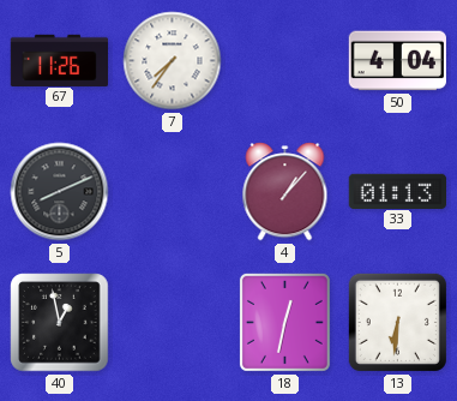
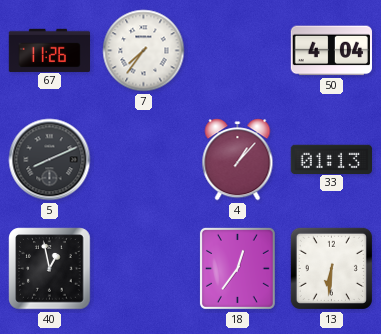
18: 12:32 -> 12:36 (237, 268)
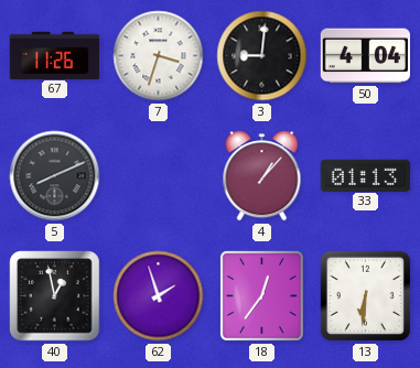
7: 7:36 -> 3:33 (159, 56)
3: none -> 9:01 (262, 56)
62: none -> 1:57 (159, 296)
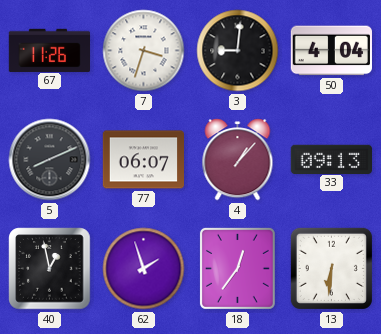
77: none -> 06:07 (143, 160)
33: 01:13 -> 09:13 (331, 159)
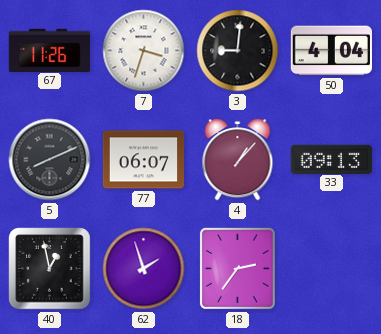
18: 12:36 -> 2:36 (237, 268)
13: 6:31 -> none (331, 268)
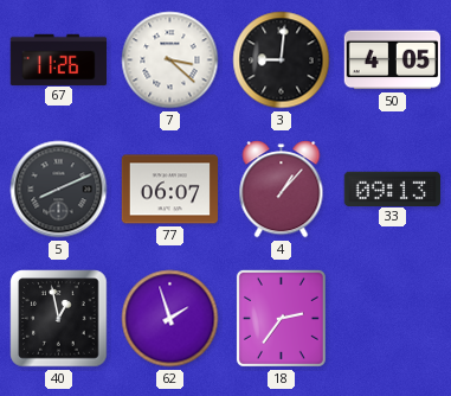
7: 3:33 -> 3:22 (170, 60)
50: 4:04 -> 4:05 (392, 60)
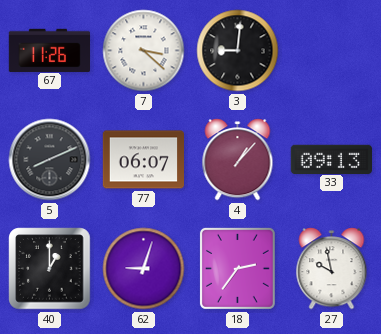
50: 4:05 -> none (392, 60)
40: 12:58 -> 1:00 (50, 269)
62: 1:57 -> 9:03 (144, 269)
27: none -> 9:58 (332, 269)
